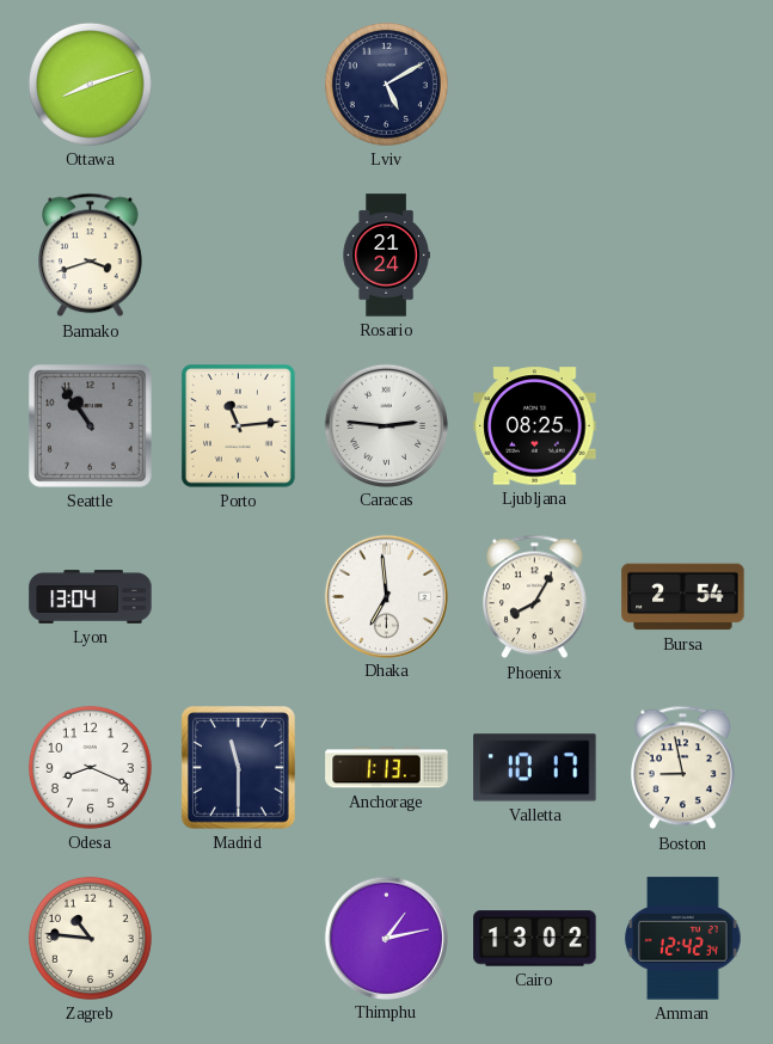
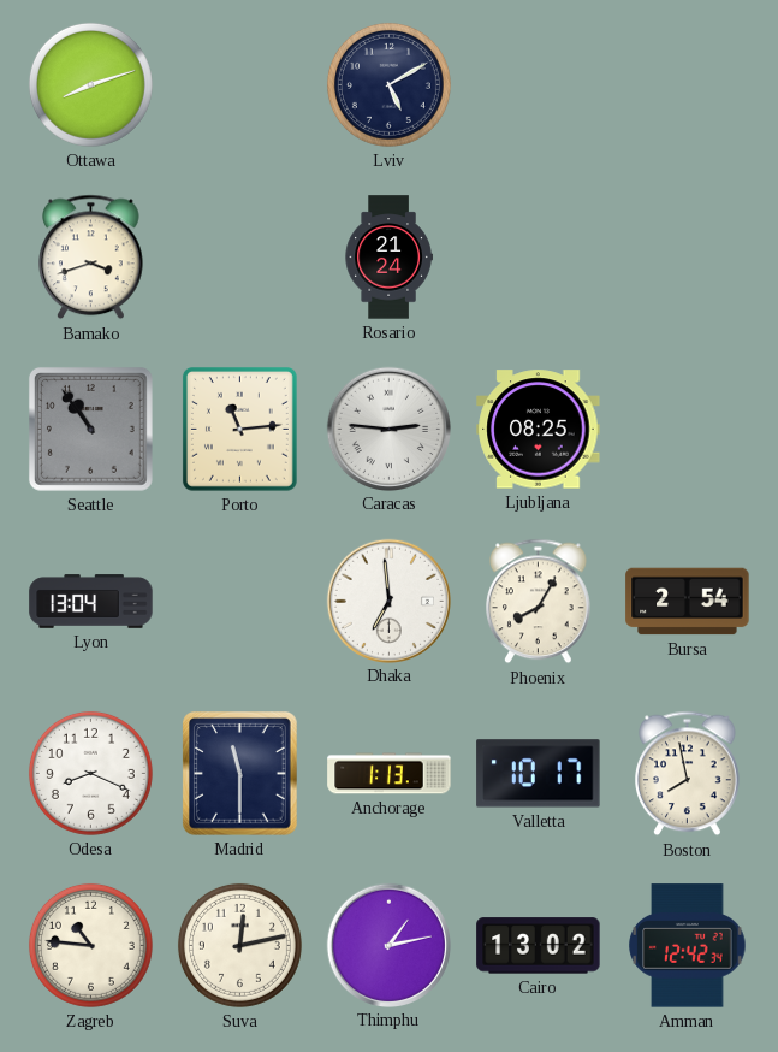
Boston: 8:58 -> 7:58 (688, 774)
Suva: none -> 12:13 (239, 945)
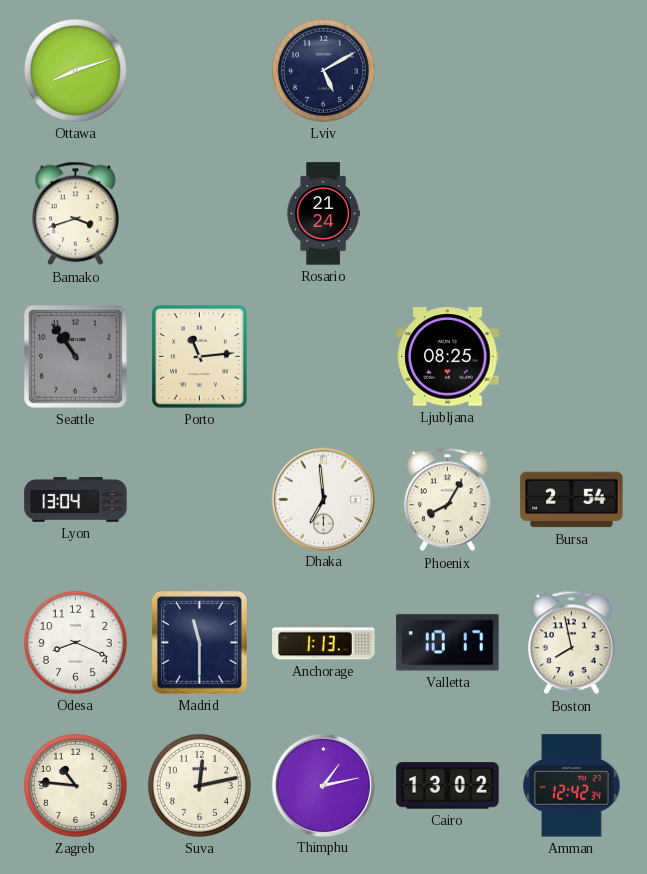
Caracas: 2:46 -> none (388, 429)
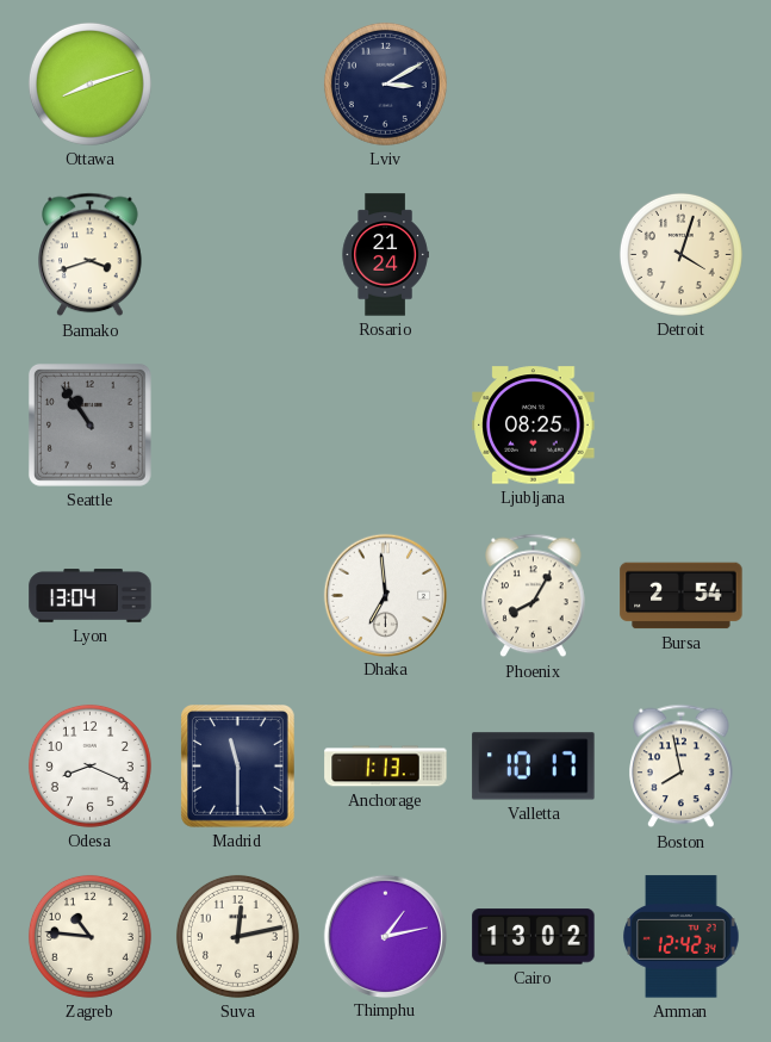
Lviv: 5:10 -> 3:10 (385, 83)
Detroit: none -> 4:03 (680, 254)
Porto: 11:14 -> none (199, 356)
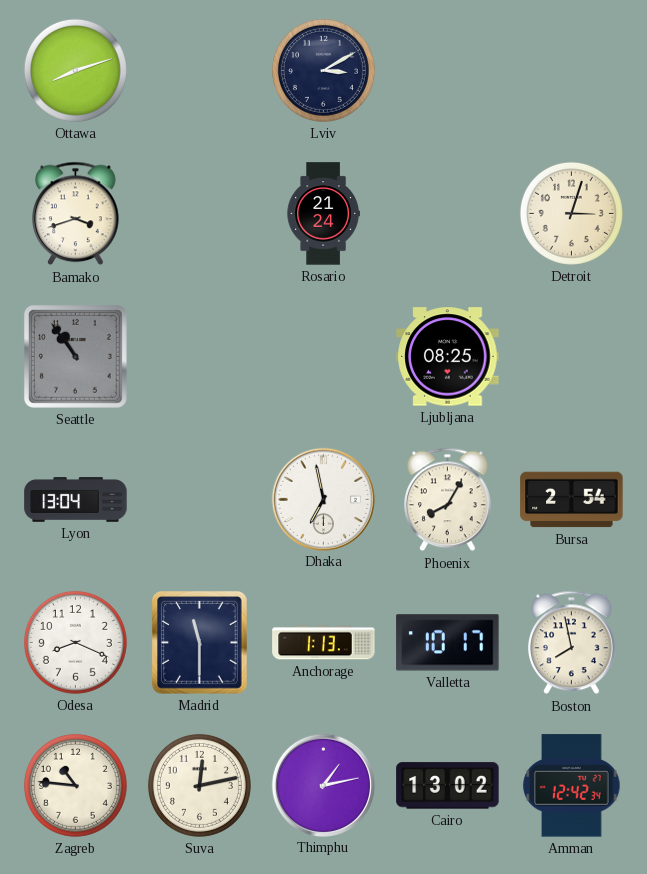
Detroit: 4:03 -> 3:03 (571, 213)
Dhaka: 6:59 -> 6:58 (323, 499)
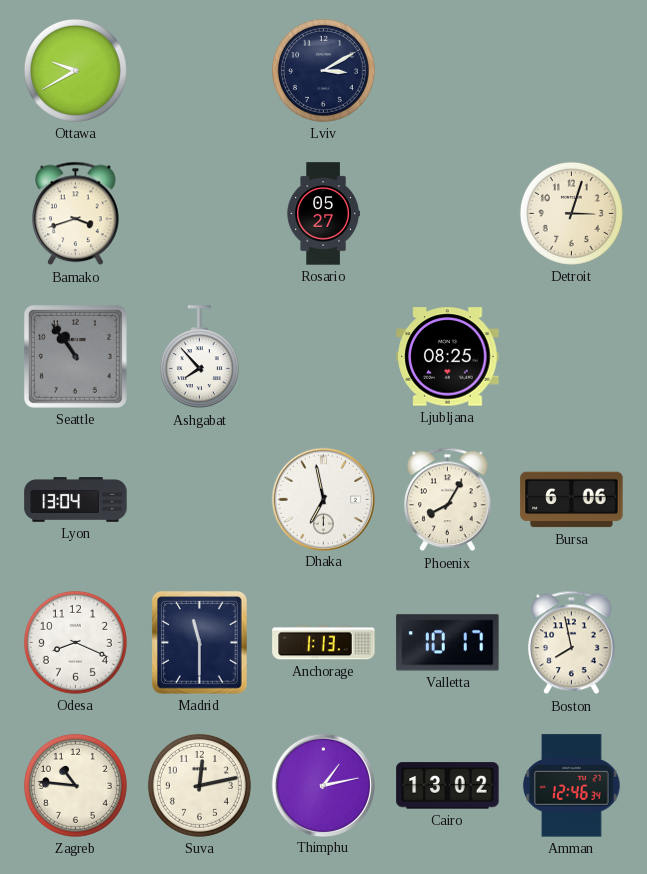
Ottawa: 8:12 -> 9:40 (75, 70)
Rosario: 21:24 -> 05:27 (323, 214)
Ashgabat: none -> 7:53 (199, 357)
Bursa: 2:54 -> 6:06 (572, 500)
Amman: 12:42 -> 12:46 (572, 786)
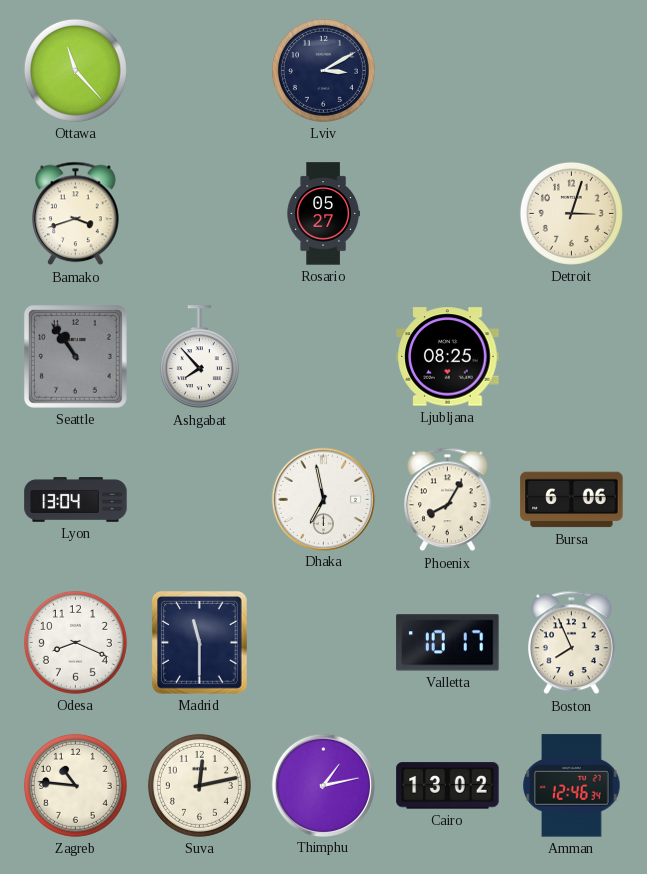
Ottawa: 9:40 -> 11:23 (75, 70)
Anchorage: 1:13 -> none (324, 643)
Boston: 7:58 -> 7:56 (572, 643)
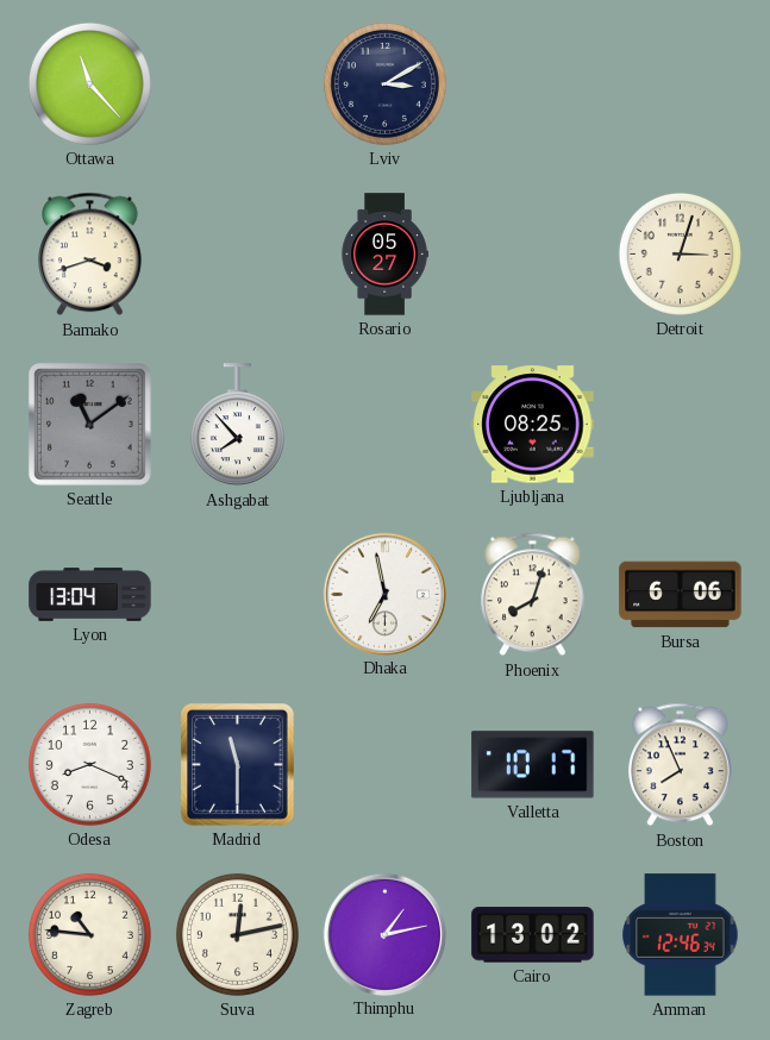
Seattle: 10:54 -> 11:09 (89, 424)
Phoenix: 8:05 -> 8:03 (533, 595)
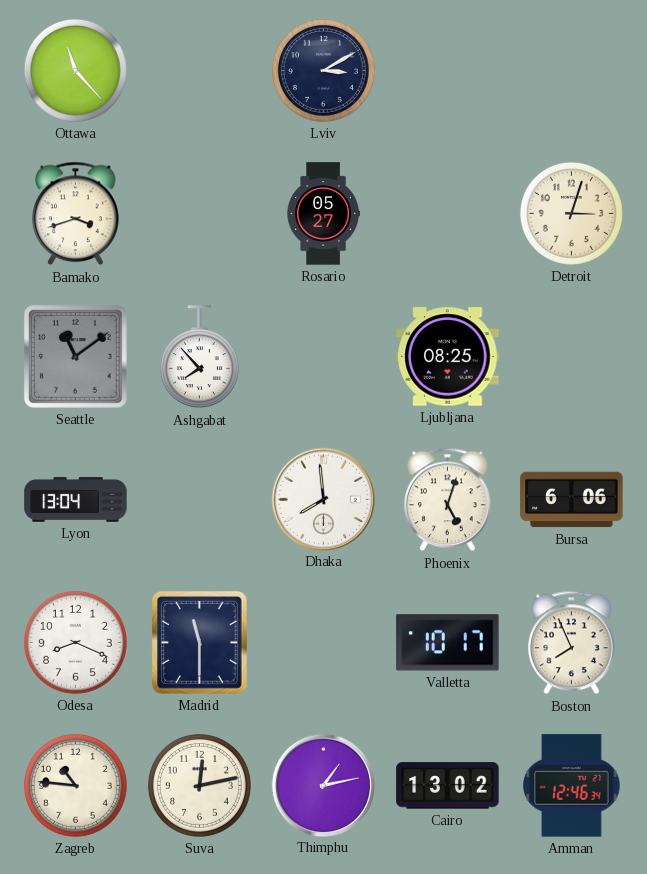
Dhaka: 6:58 -> 7:59 (323, 499)
Phoenix: 8:03 -> 5:03 (448, 500)
